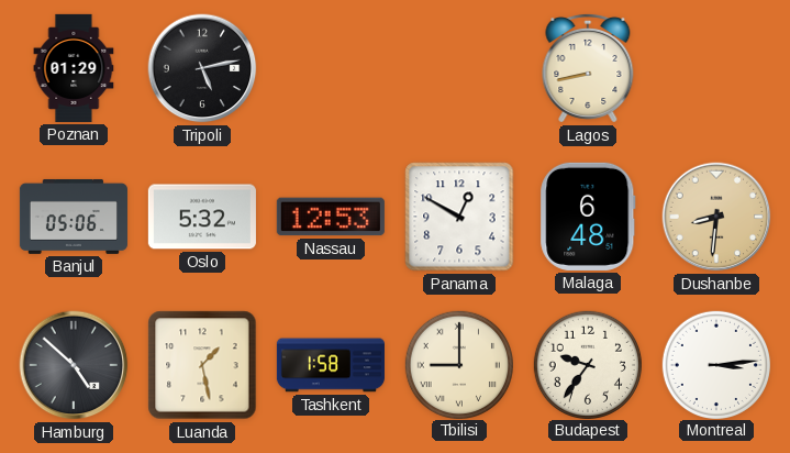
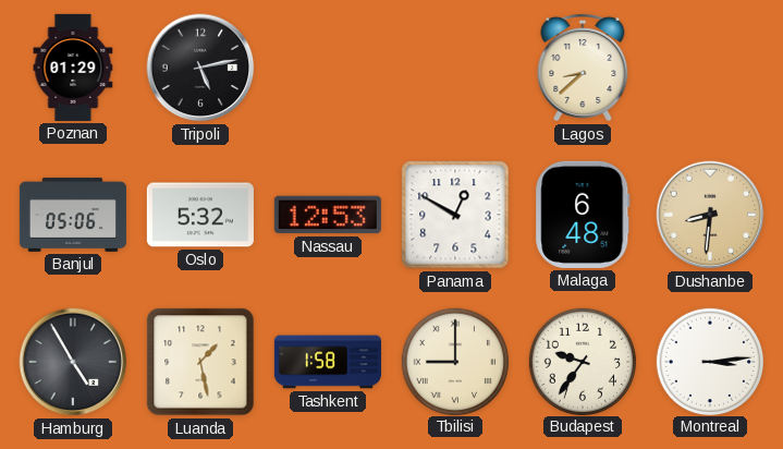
Lagos: 8:43 -> 8:38 (583, 68)
Hamburg: 4:52 -> 4:55 (73, 362)
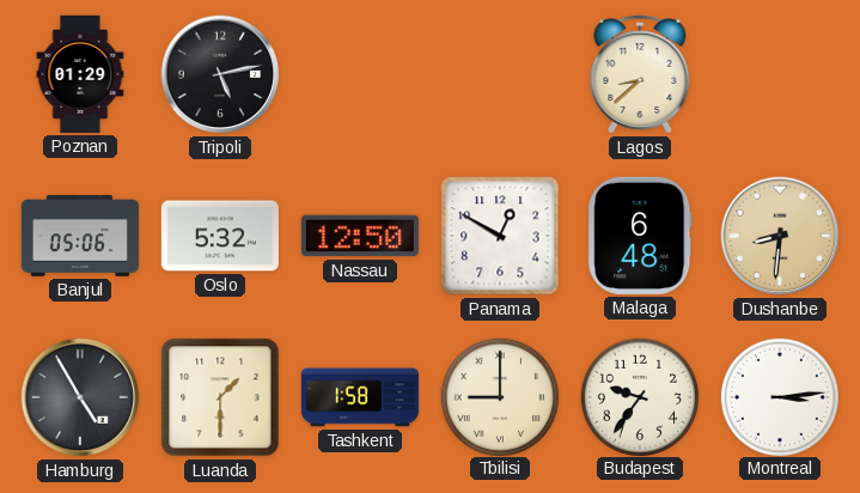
Nassau: 12:53 -> 12:50 (360, 236)
Luanda: 1:28 -> 1:30 (220, 397)
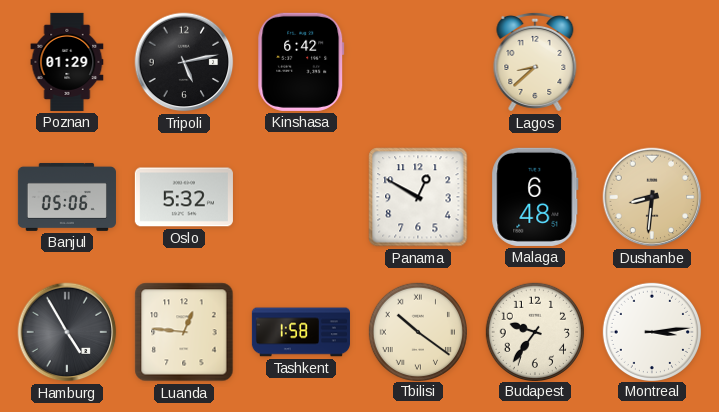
Kinshasa: none -> 6:42 (301, 62)
Nassau: 12:50 -> none (360, 236)
Luanda: 1:30 -> 12:46 (184, 332)
Tbilisi: 9:00 -> 10:21 (417, 331)
